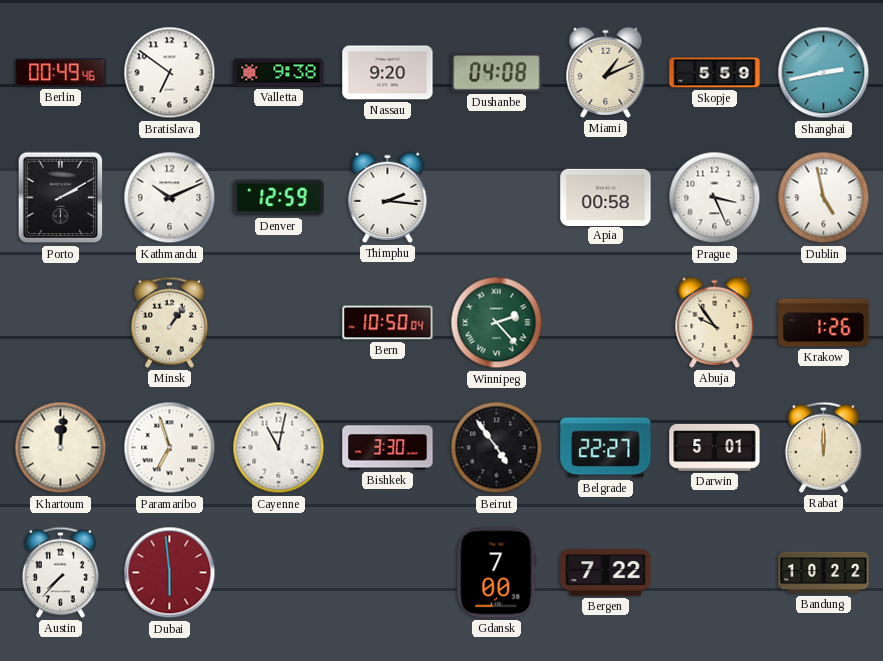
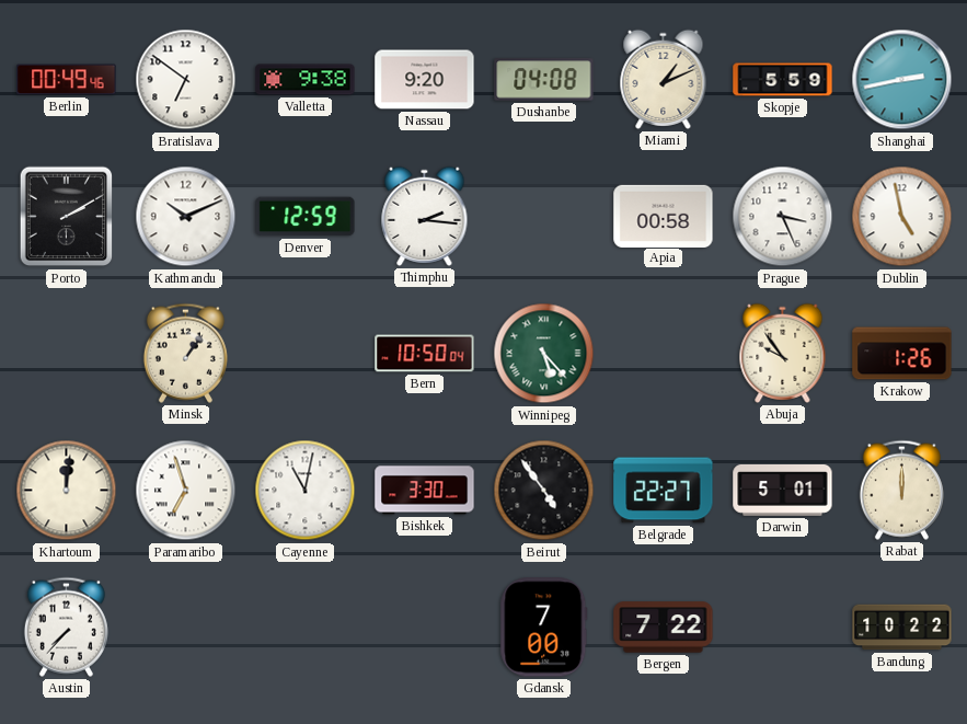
Winnipeg: 2:23 -> 5:23 (544, 354)
Dubai: 5:59 -> none (170, 573)
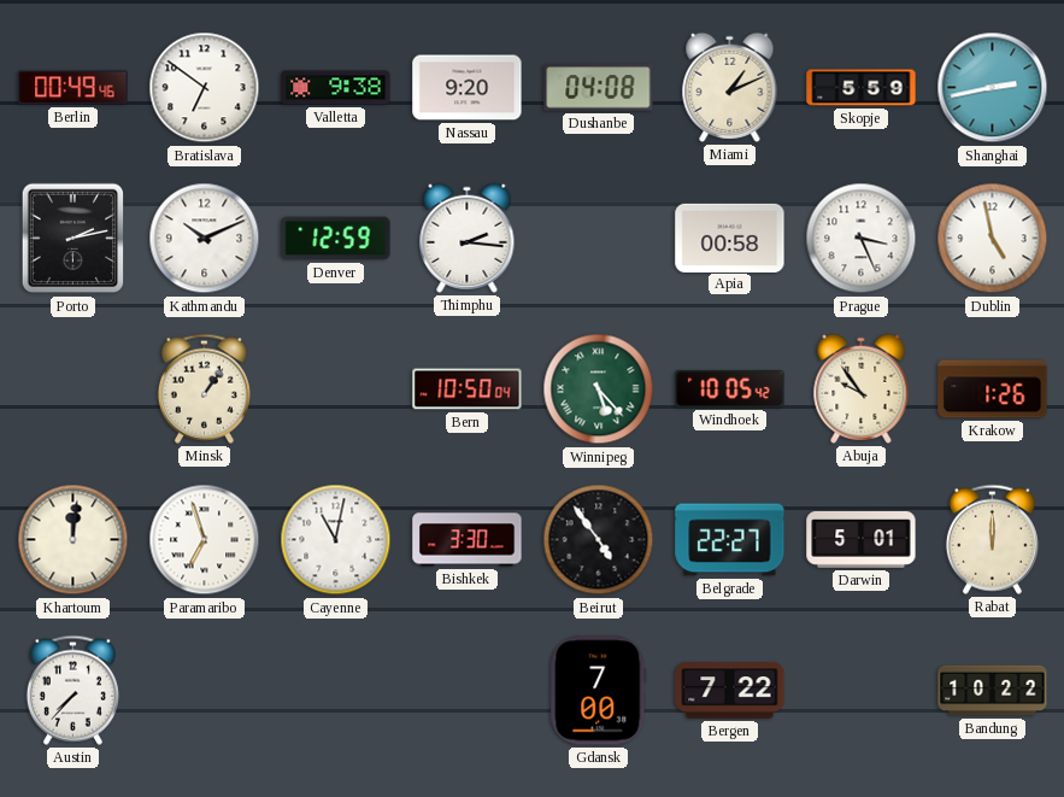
Porto: 2:10 -> 2:13 (74, 239)
Windhoek: none -> 10:05 (730, 388)
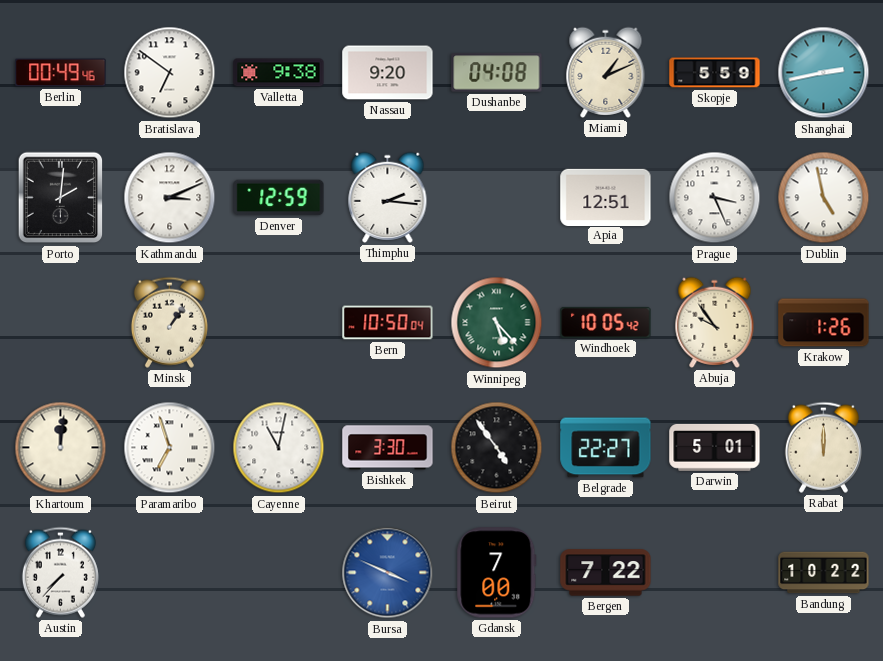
Porto: 2:13 -> 2:01 (61, 198)
Kathmandu: 10:11 -> 3:11 (170, 198)
Apia: 00:58 -> 12:51 (606, 197)
Bursa: none -> 3:49 (388, 573)
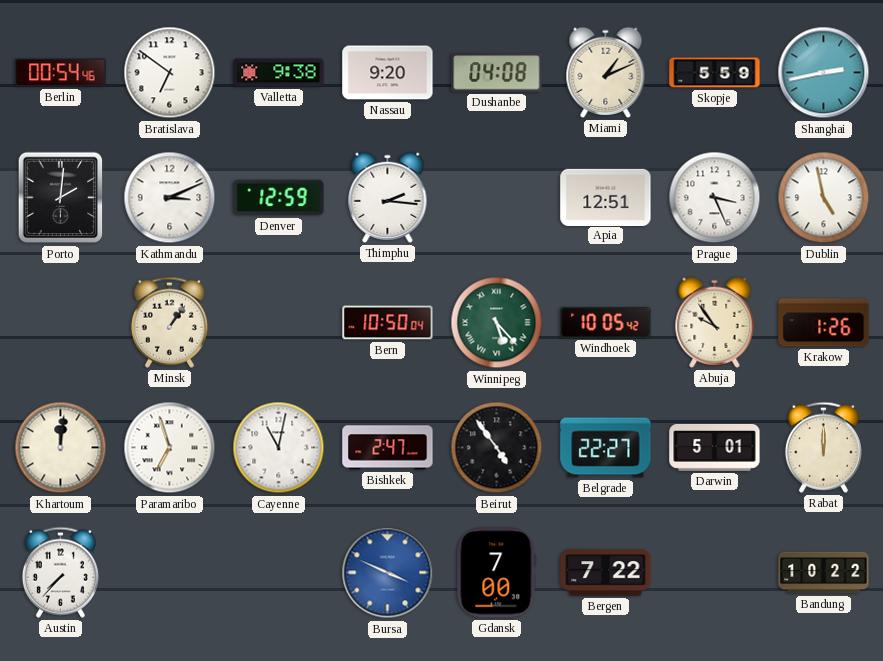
Berlin: 00:49 -> 00:54 (61, 73)
Bishkek: 3:30 -> 2:47 (388, 448)
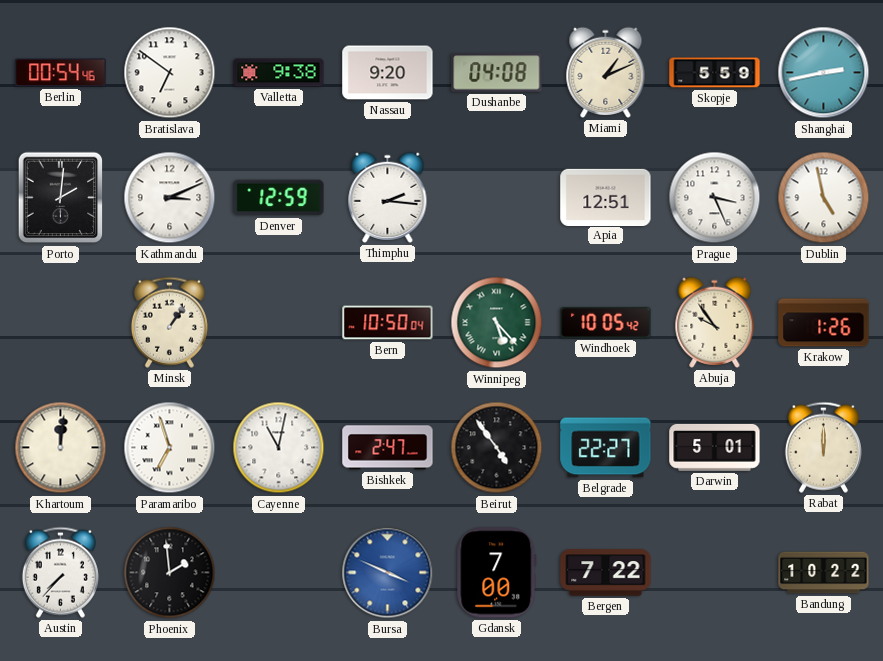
Phoenix: none -> 1:59 (170, 573)
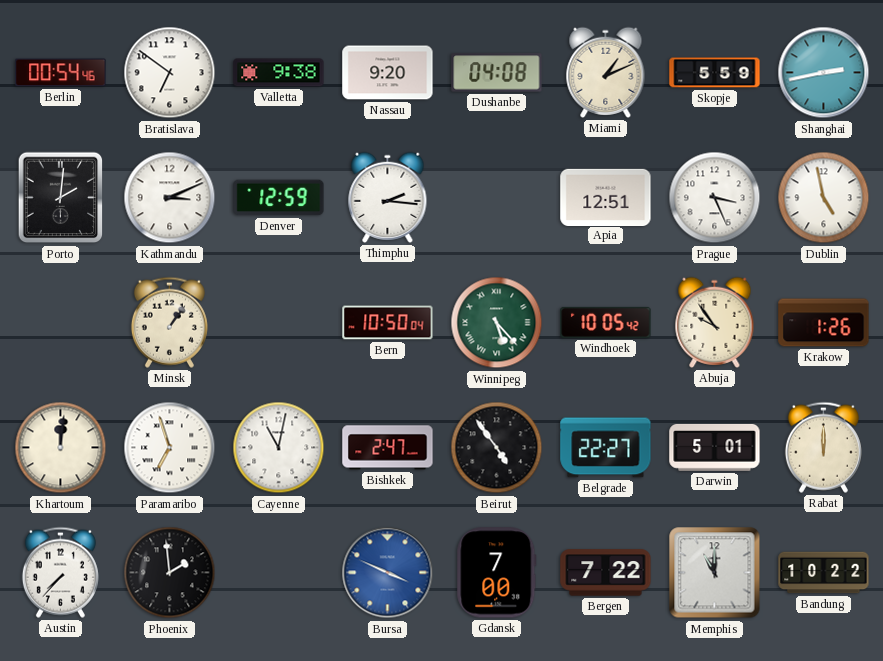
Memphis: none -> 11:00 (715, 573)
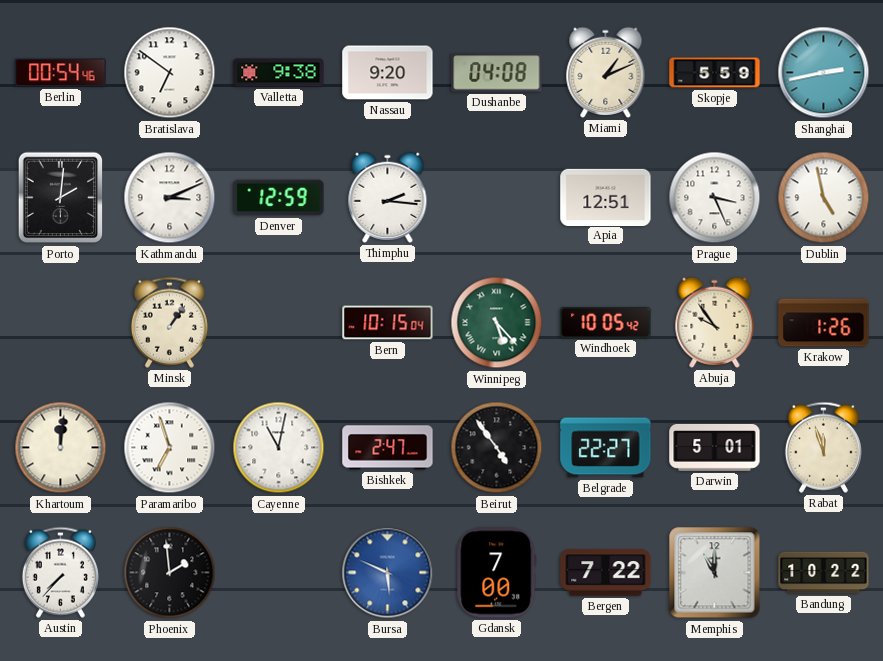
Bern: 10:50 -> 10:15 (388, 323)
Rabat: 12:00 -> 11:57 (823, 447)
Bursa: 3:49 -> 5:49 (388, 573)
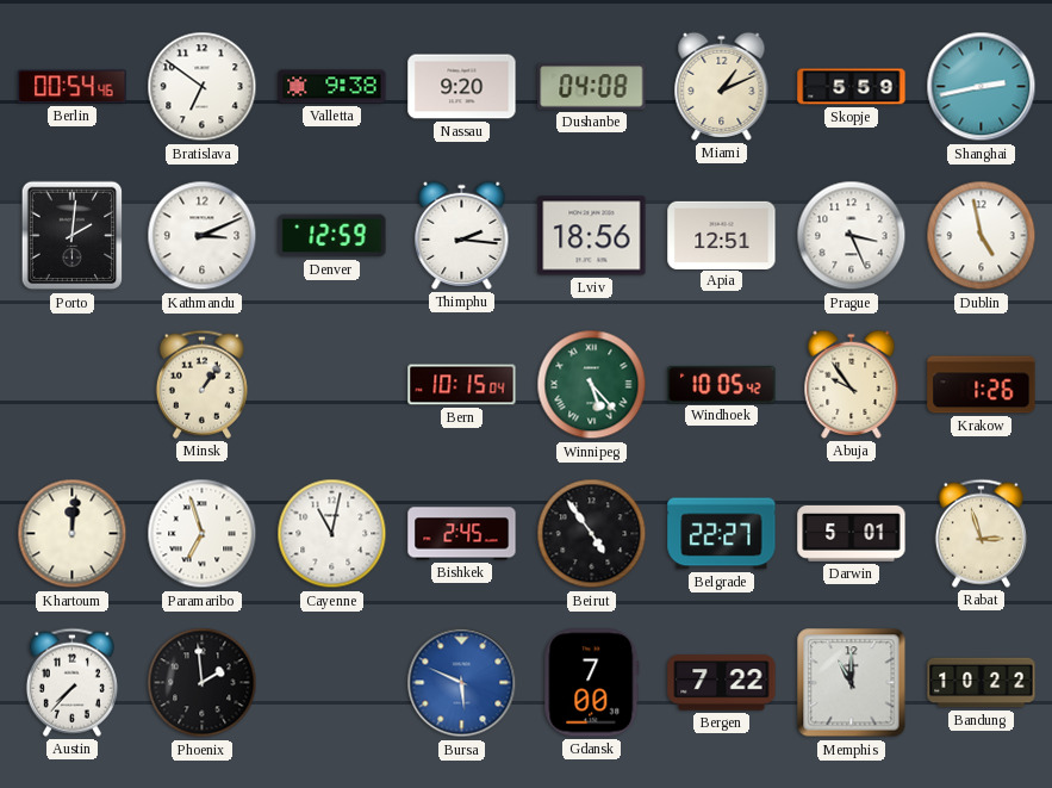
Lviv: none -> 18:56 (592, 236)
Bishkek: 2:47 -> 2:45 (462, 534)
Rabat: 11:57 -> 2:57 (981, 533)
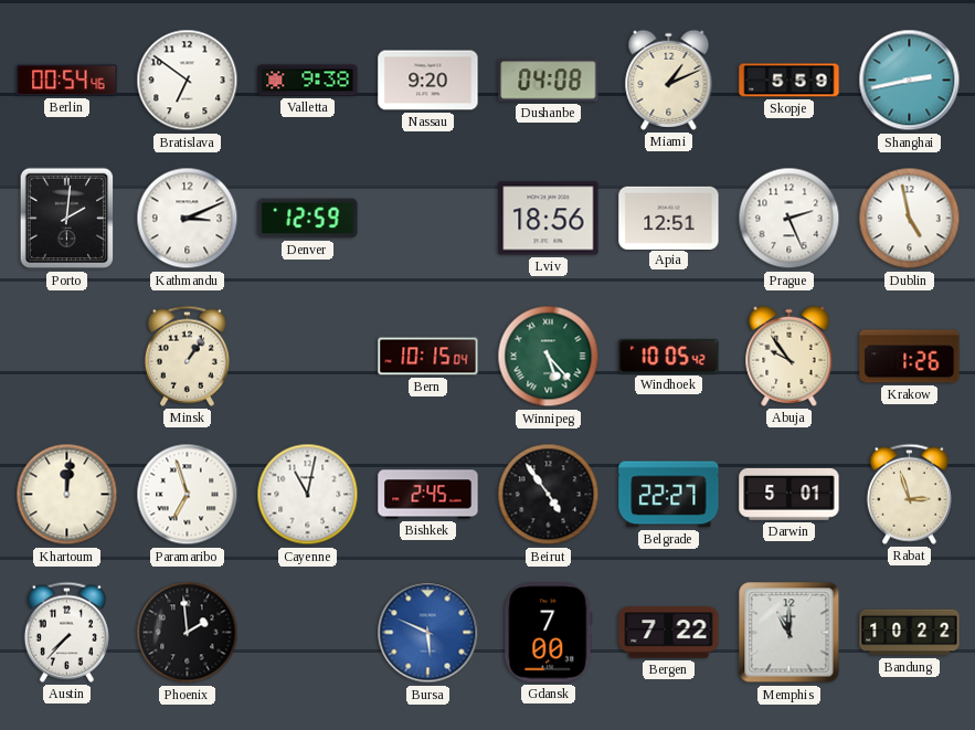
Thimphu: 2:16 -> none (462, 235)
Prague: 3:26 -> 2:26 (789, 219)
